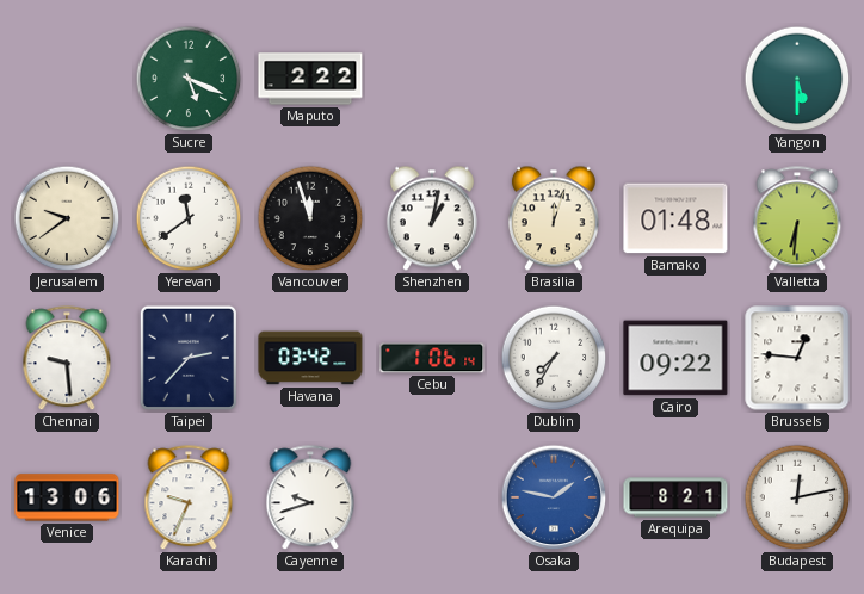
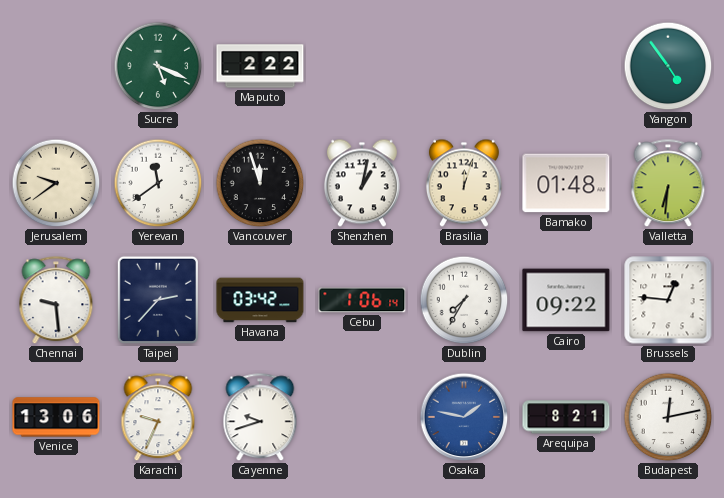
Yangon: 5:30 -> 4:54 (668, 66)
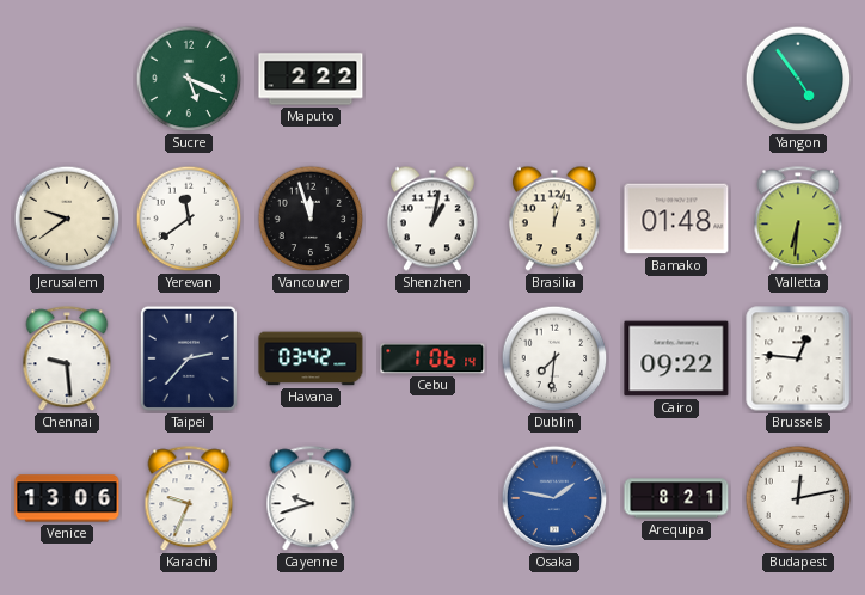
Dublin: 7:35 -> 7:31 (554, 358)
